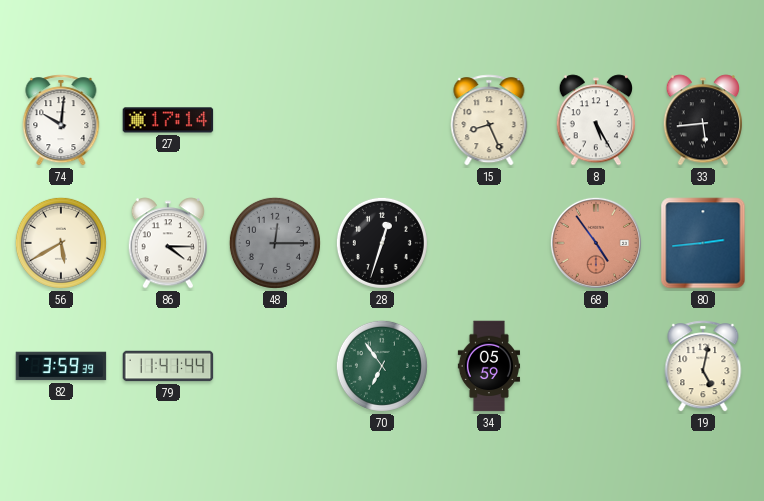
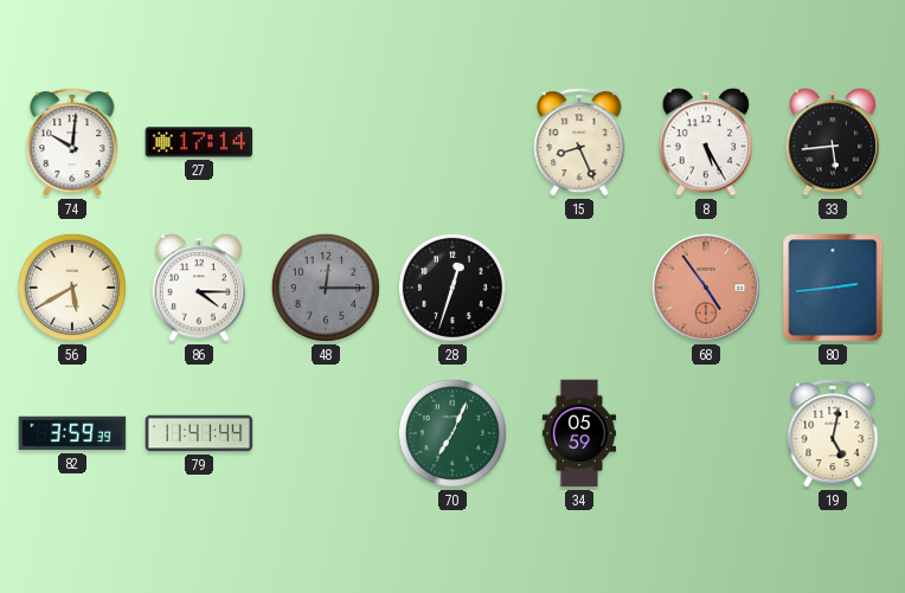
70: 6:54 -> 7:04 (452, 433)
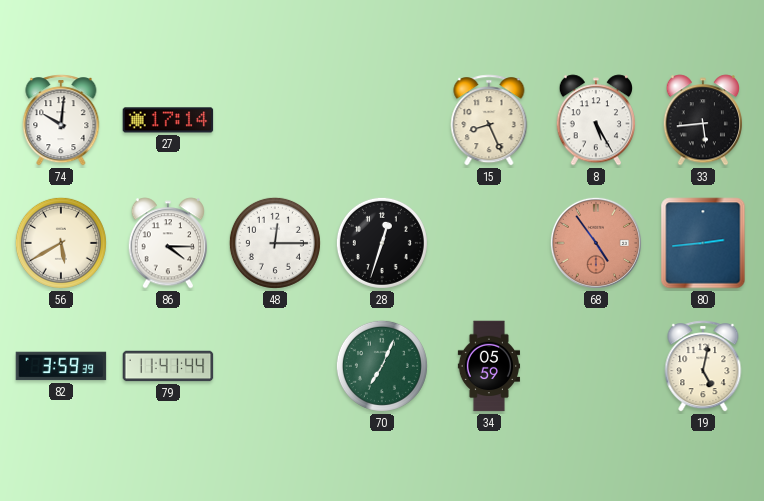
48 dial: grey -> white (275, 243)
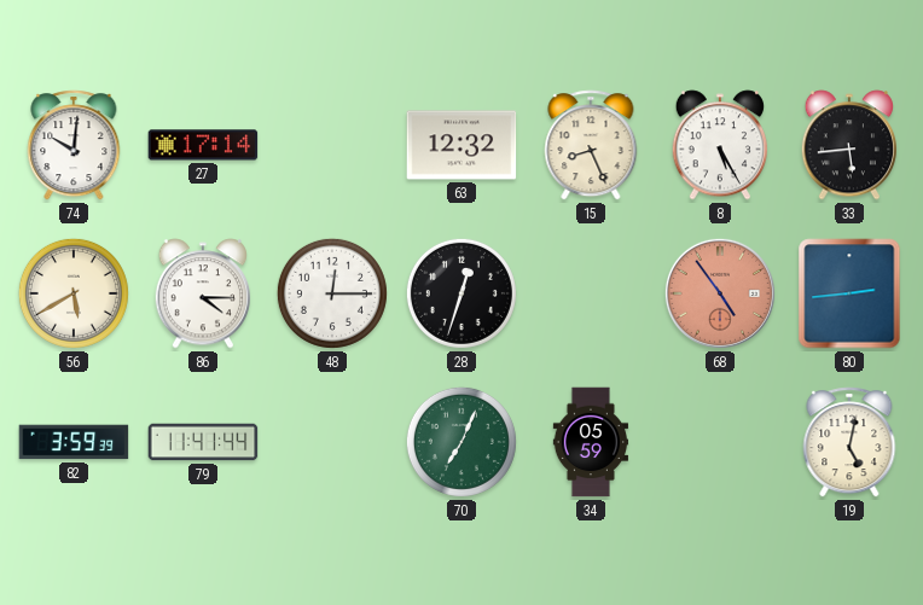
63: none -> 12:32 (461, 145)
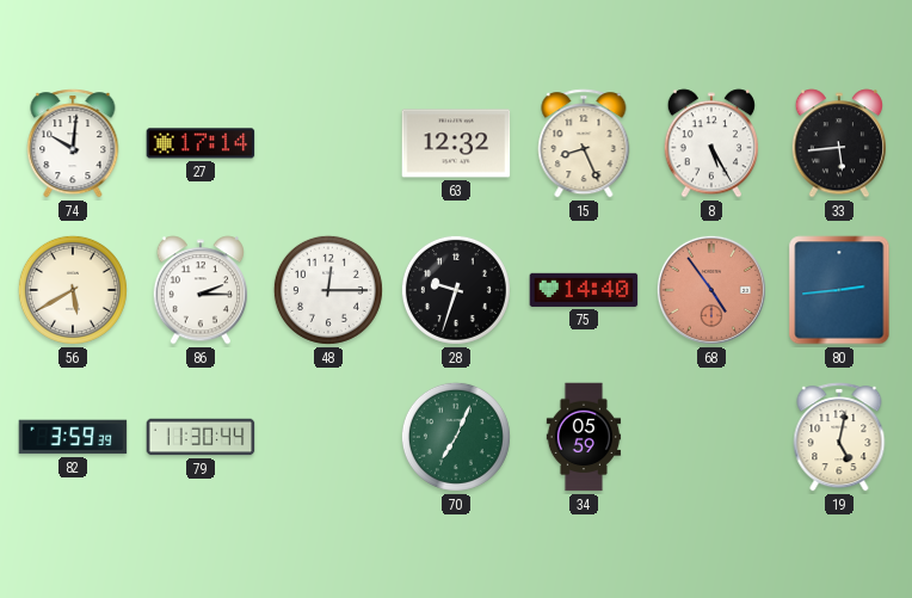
86: 4:15 -> 2:15 (199, 290)
28: 12:33 -> 9:33 (456, 290)
75: none -> 14:40 (584, 290)
79: 11:41 -> 11:30 (201, 437)
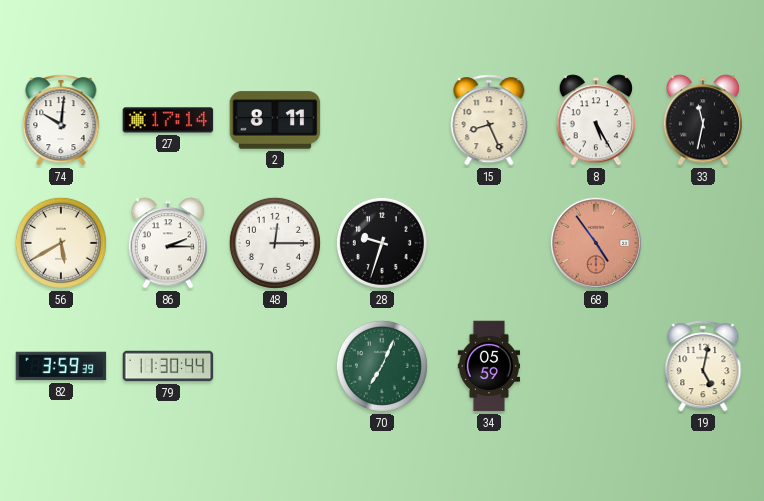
2: none -> 8:11 (275, 120)
63: 12:32 -> none (456, 143)
33: 5:44 -> 11:32 (702, 120)
75: 14:40 -> none (584, 290)
80: 2:44 -> none (839, 290)
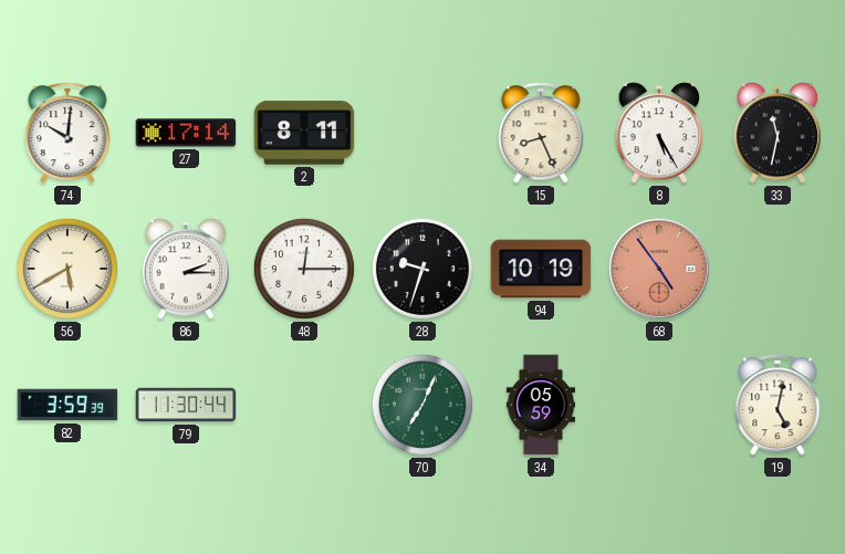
94: none -> 10:19 (541, 269)
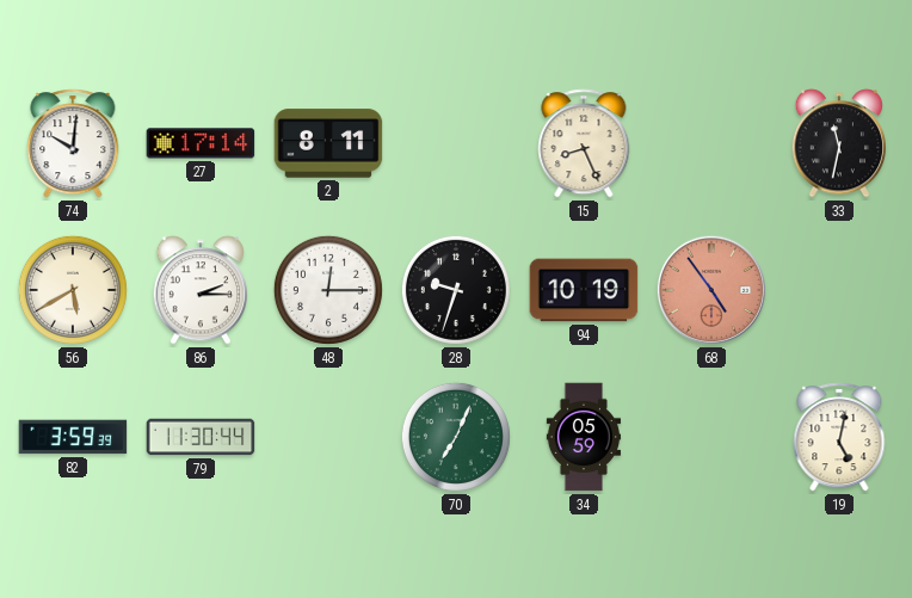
8: 5:25 -> none (658, 133)
